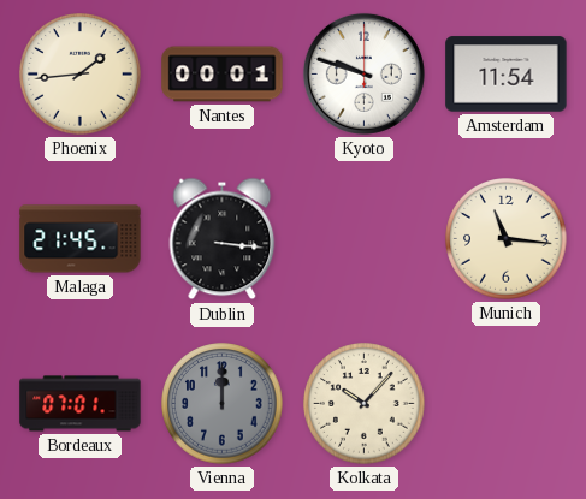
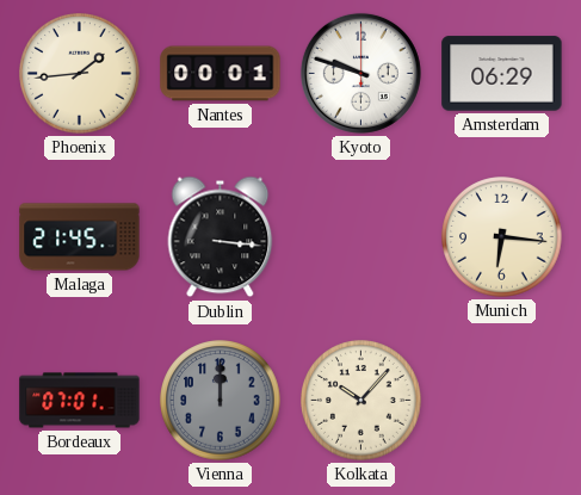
Amsterdam: 11:54 -> 06:29 (502, 74)
Munich: 11:16 -> 6:16 (502, 237)
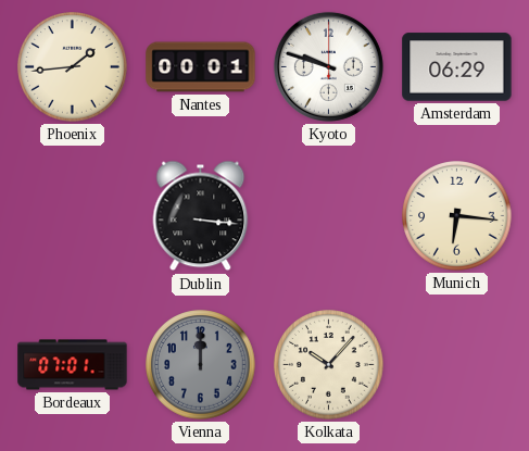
Malaga: 21:45 -> none (80, 237)
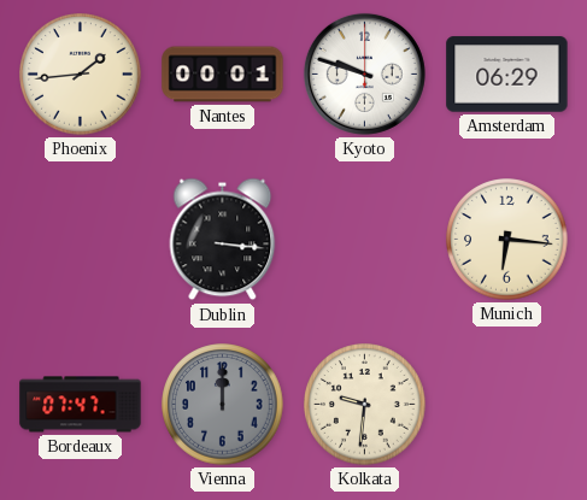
Bordeaux: 07:01 -> 07:47 (81, 405)
Kolkata: 10:07 -> 9:31 (365, 405)
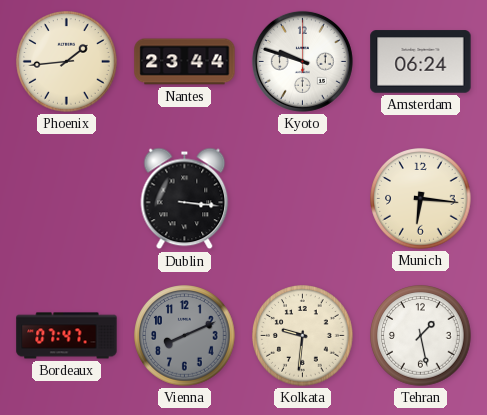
Nantes: 00:01 -> 23:44 (185, 62)
Amsterdam: 06:29 -> 06:24 (421, 62)
Vienna: 12:00 -> 8:11 (185, 336)
Tehran: none -> 1:28 (421, 336)
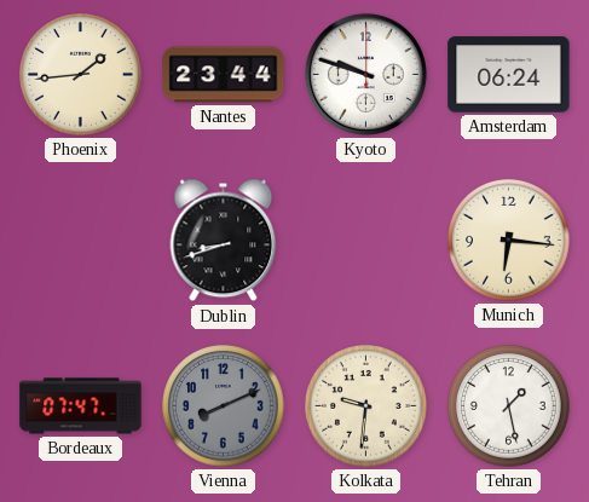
Dublin: 3:16 -> 8:42 (224, 241)
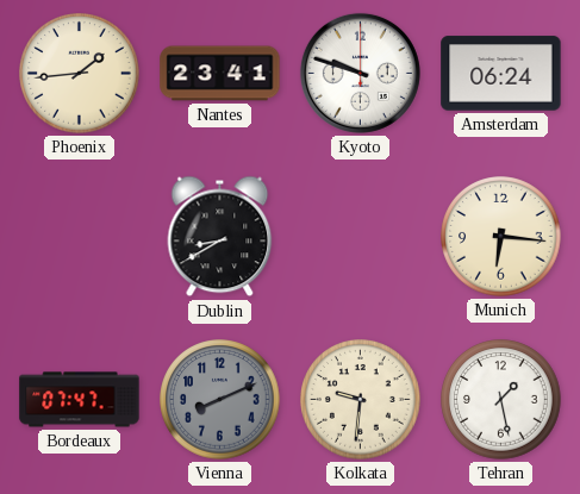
Nantes: 23:44 -> 23:41 (220, 74)
Dublin: 8:42 -> 8:40 (220, 237)
